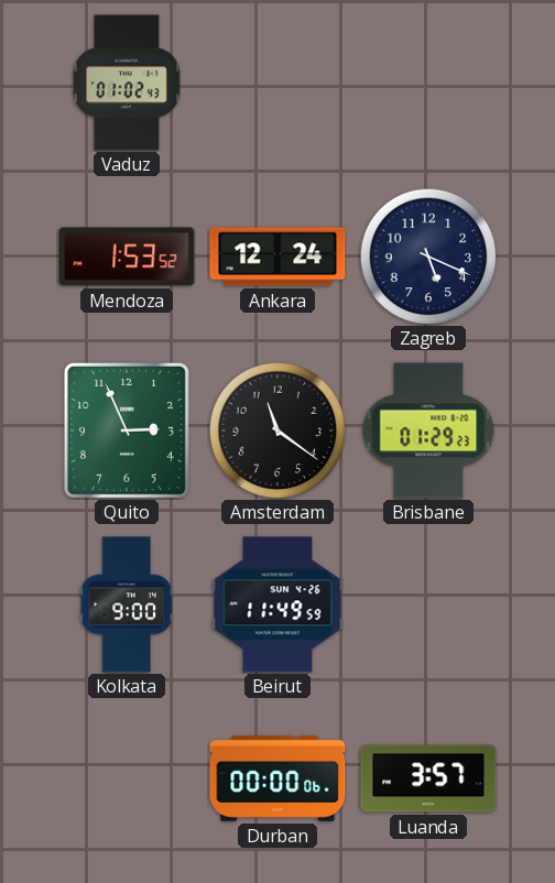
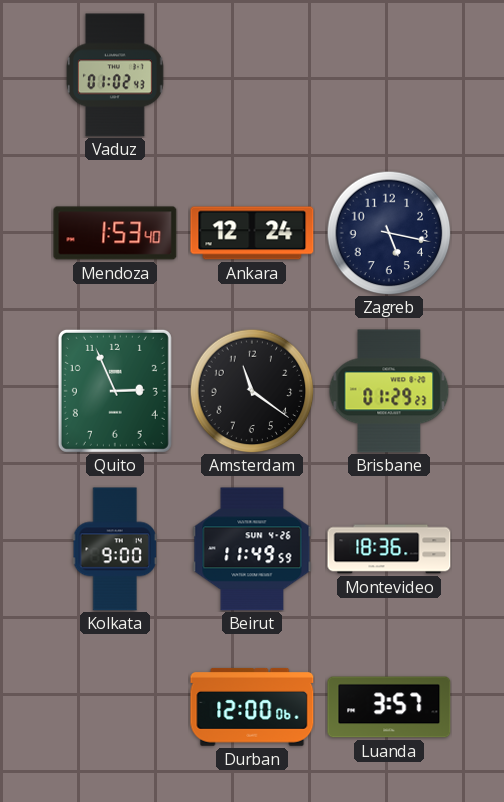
Mendoza: 1:53:52 -> 1:53:40 (115, 233)
Zagreb: 5:19 -> 5:17 (389, 233)
Montevideo: none -> 18:36 (389, 549)
Durban: 00:00 -> 12:00 (252, 707)
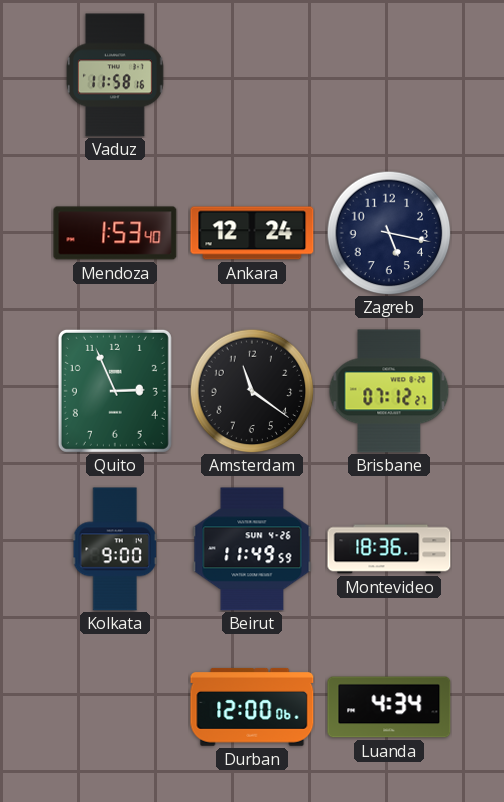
Vaduz: 01:02 -> 11:58 (115, 75)
Brisbane: 01:29 -> 07:12 (389, 391)
Luanda: 3:57 -> 4:34 (389, 707)
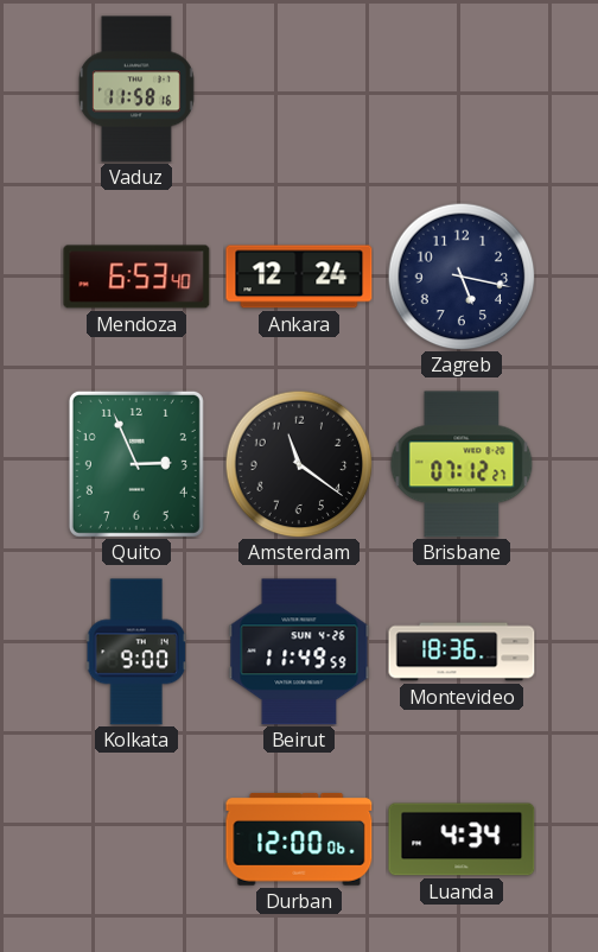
Mendoza: 1:53 -> 6:53 (136, 277)
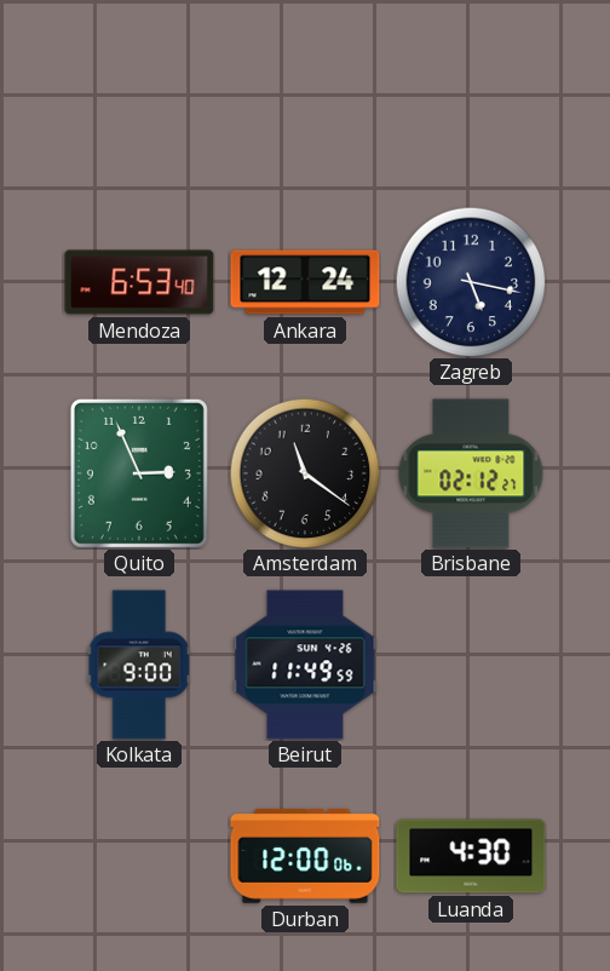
Vaduz: 11:58 -> none (136, 89)
Brisbane: 07:12 -> 02:12 (471, 473)
Montevideo: 18:36 -> none (462, 652)
Luanda: 4:34 -> 4:30 (471, 856)
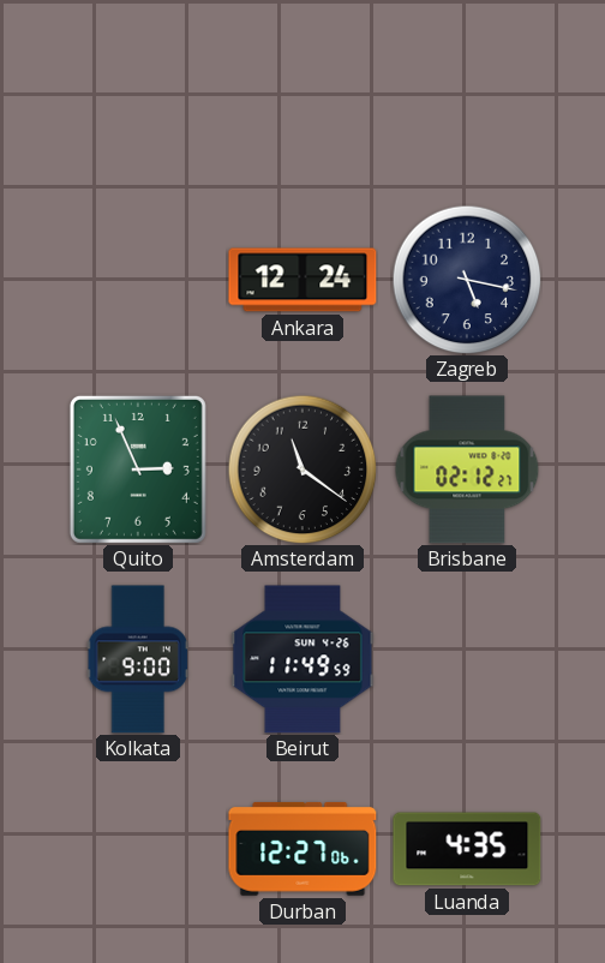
Mendoza: 6:53 -> none (139, 282)
Durban: 12:00 -> 12:27 (302, 849)
Luanda: 4:30 -> 4:35 (467, 849)
